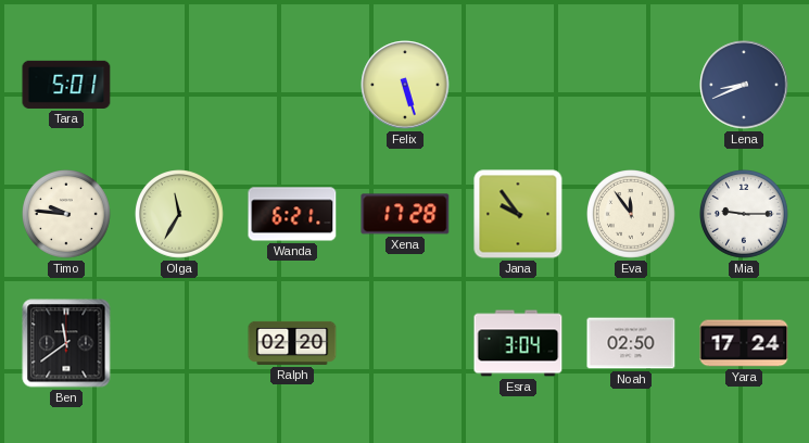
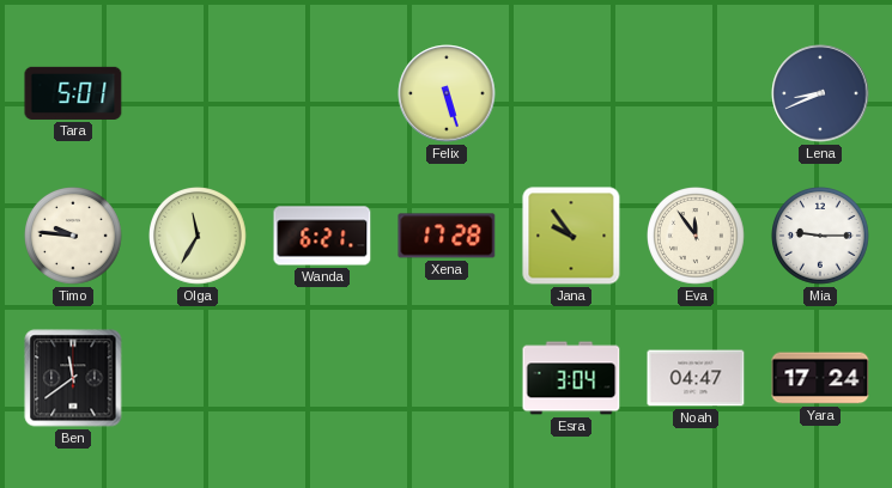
Ralph: 02:20 -> none (292, 343)
Noah: 02:50 -> 04:47 (696, 378)
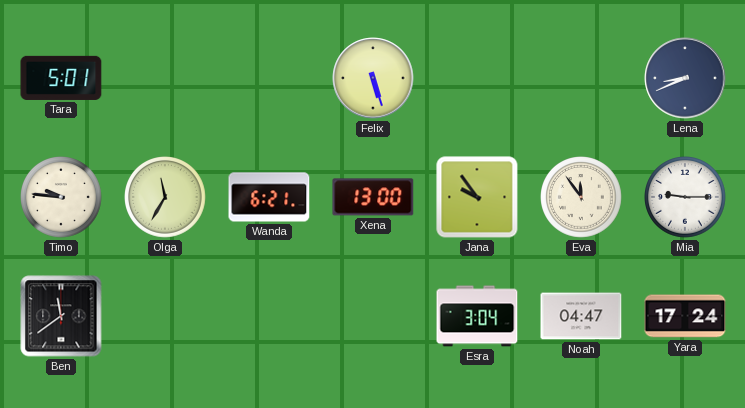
Xena: 17:28 -> 13:00 (373, 197)
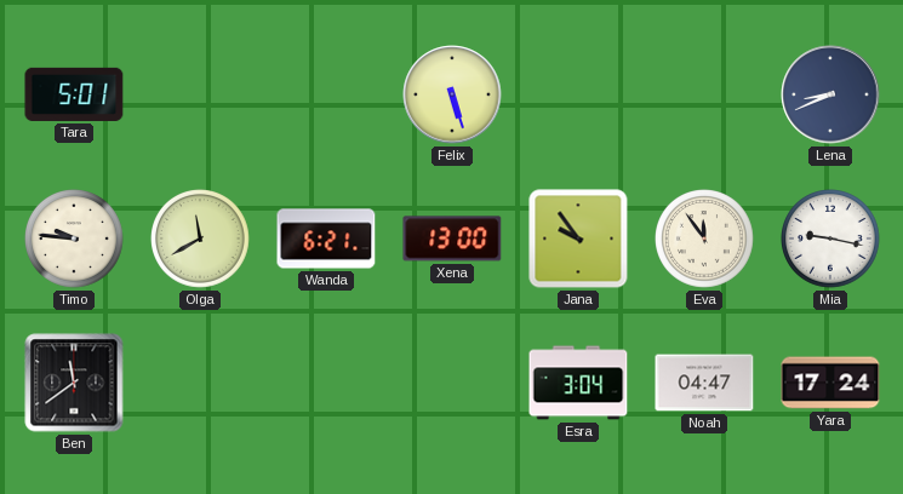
Olga: 11:35 -> 11:40 (201, 240)
Mia: 9:15 -> 9:17 (831, 240)
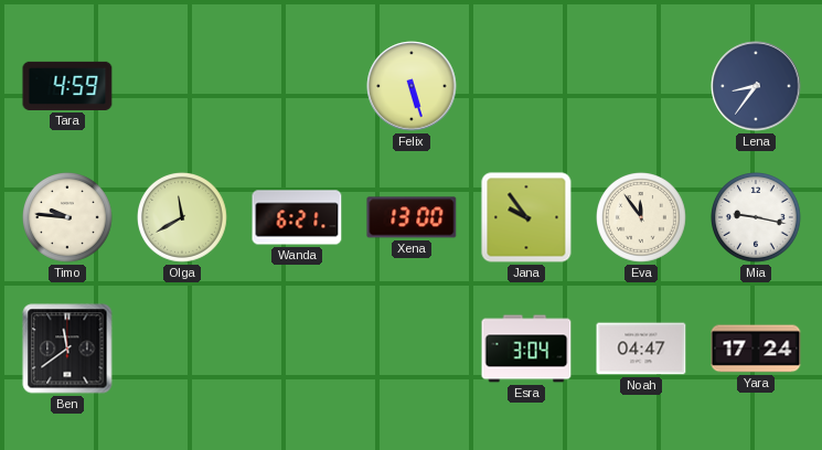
Tara: 5:01 -> 4:59 (67, 86)
Lena: 8:41 -> 8:36 (756, 86)
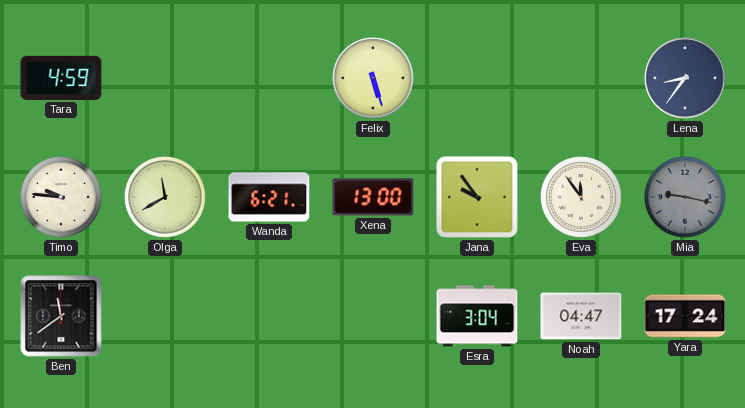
Mia dial: white -> grey (686, 198)
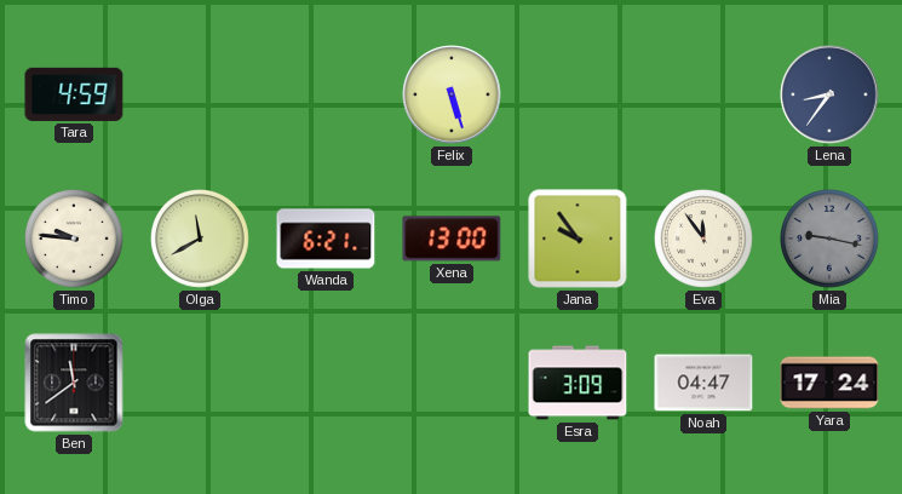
Esra: 3:04 -> 3:09 (578, 383)
